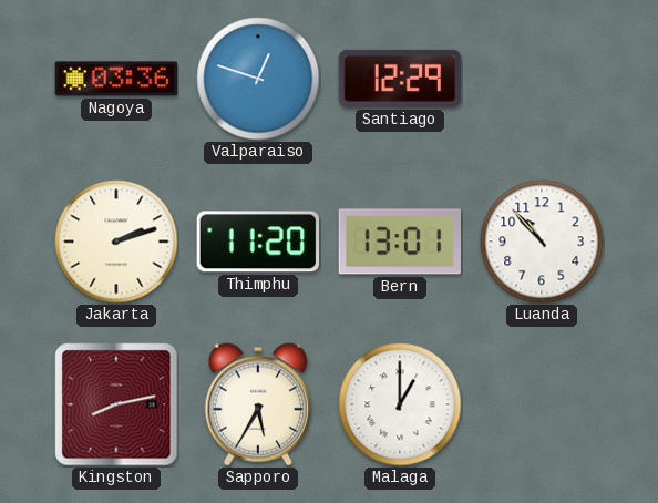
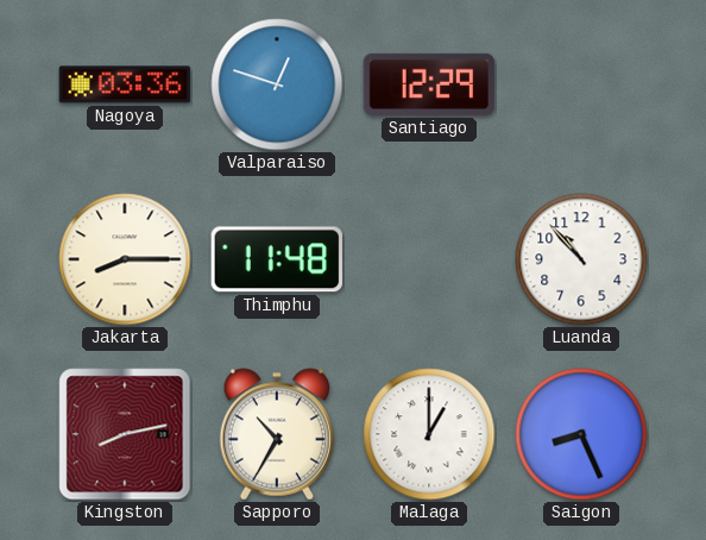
Jakarta: 2:12 -> 8:15 (125, 259)
Thimphu: 11:20 -> 11:48 (276, 259)
Bern: 13:01 -> none (399, 242)
Sapporo: 5:35 -> 10:35 (277, 434)
Saigon: none -> 8:26 (581, 434)
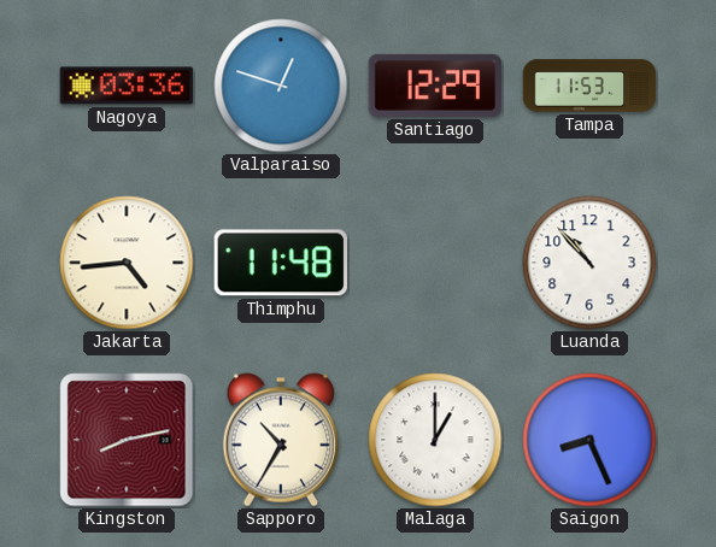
Tampa: none -> 11:53 (589, 86)
Jakarta: 8:15 -> 4:44 (127, 263)
